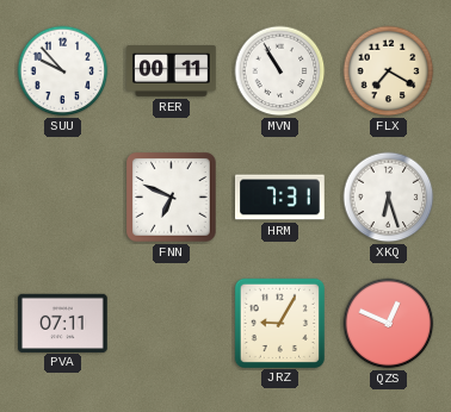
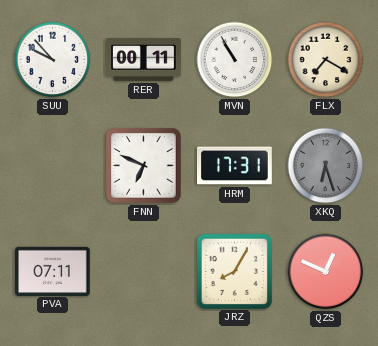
HRM: 7:31 -> 17:31 (235, 166)
XKQ dial: white -> grey (326, 166)
JRZ: 9:05 -> 8:05 (234, 271)
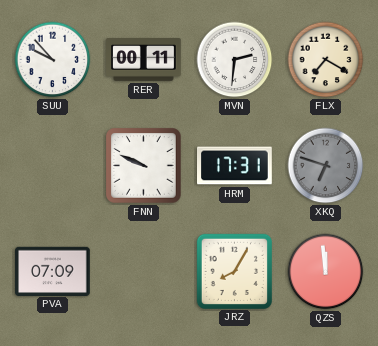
MVN: 10:55 -> 2:31 (235, 60)
FNN: 6:49 -> 9:49 (144, 166)
XKQ: 6:27 -> 6:48 (326, 166)
PVA: 07:11 -> 07:09 (53, 271)
QZS: 12:49 -> 11:59 (326, 272)
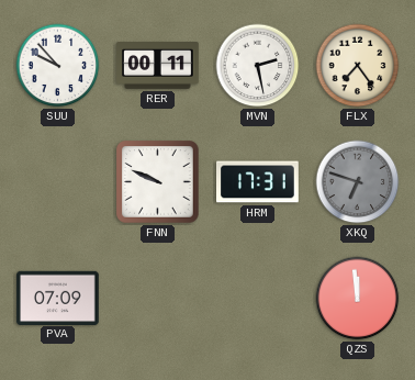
MVN: 2:31 -> 2:28 (258, 66)
FLX: 7:20 -> 7:24 (358, 66)
JRZ: 8:05 -> none (234, 271)
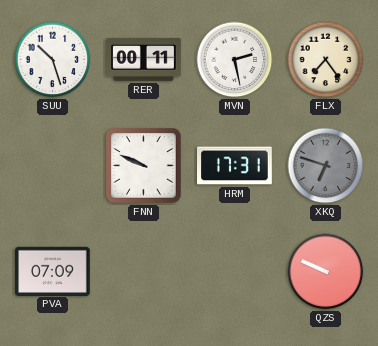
SUU: 9:53 -> 10:27 (53, 60)
QZS: 11:59 -> 9:49 (326, 272)
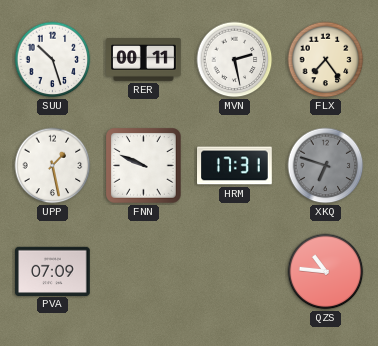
UPP: none -> 1:28 (53, 166)
QZS: 9:49 -> 10:46 (326, 272)
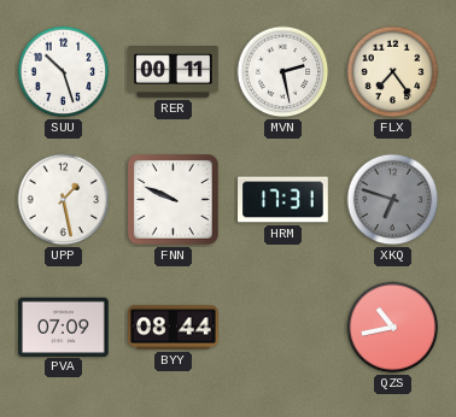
BYY: none -> 08:44 (174, 328)
QZS: 10:46 -> 10:43 (393, 328)
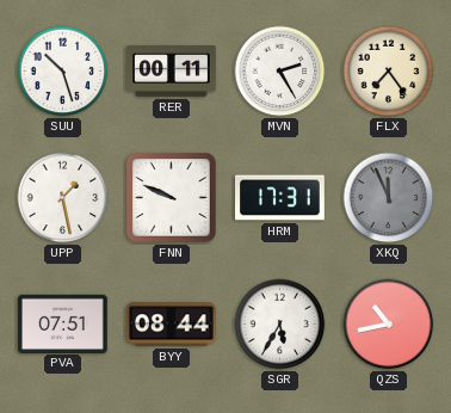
MVN: 2:28 -> 2:25 (280, 72)
XKQ: 6:48 -> 11:56 (389, 198)
PVA: 07:09 -> 07:51 (63, 323)
SGR: none -> 5:35 (280, 325)
